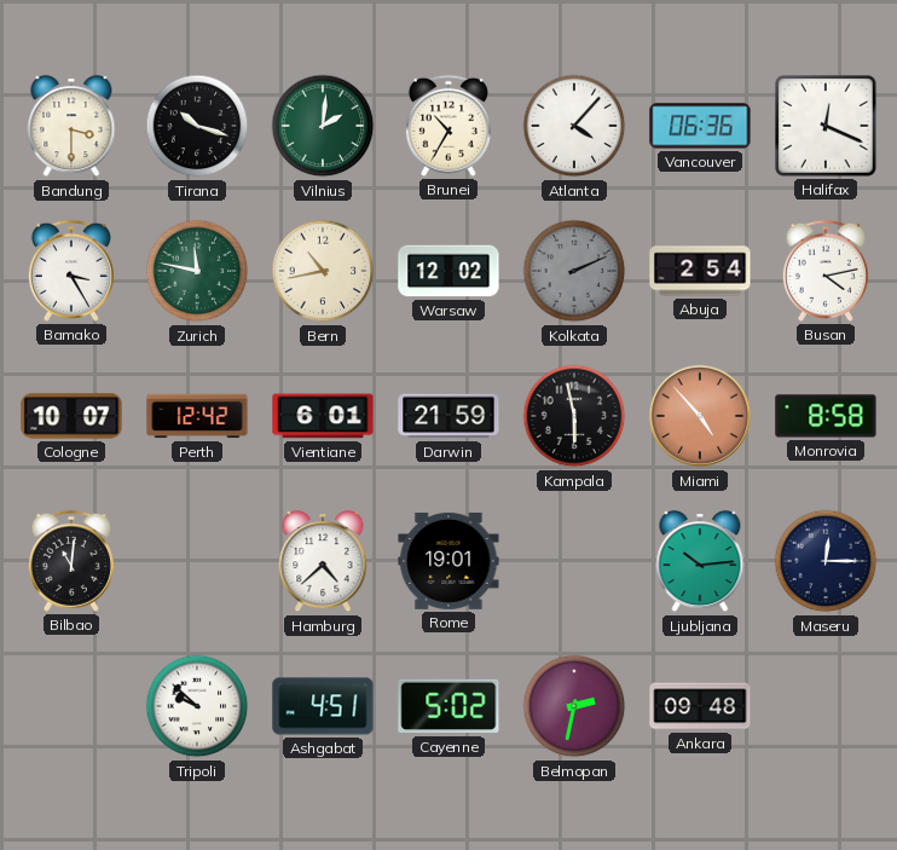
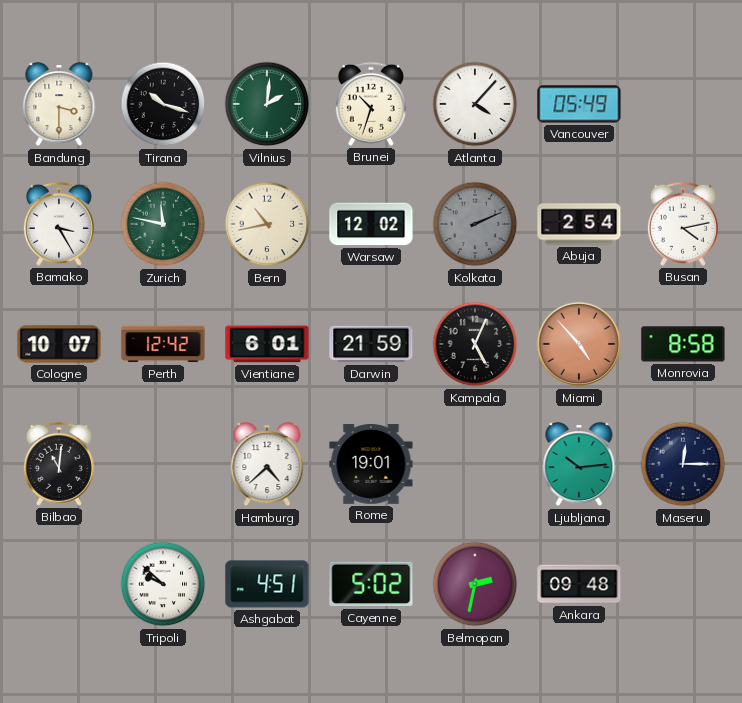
Brunei: 10:35 -> 10:33 (371, 104)
Vancouver: 06:36 -> 05:49 (579, 104)
Halifax: 12:19 -> none (826, 126)
Kampala: 5:58 -> 5:04 (475, 344)
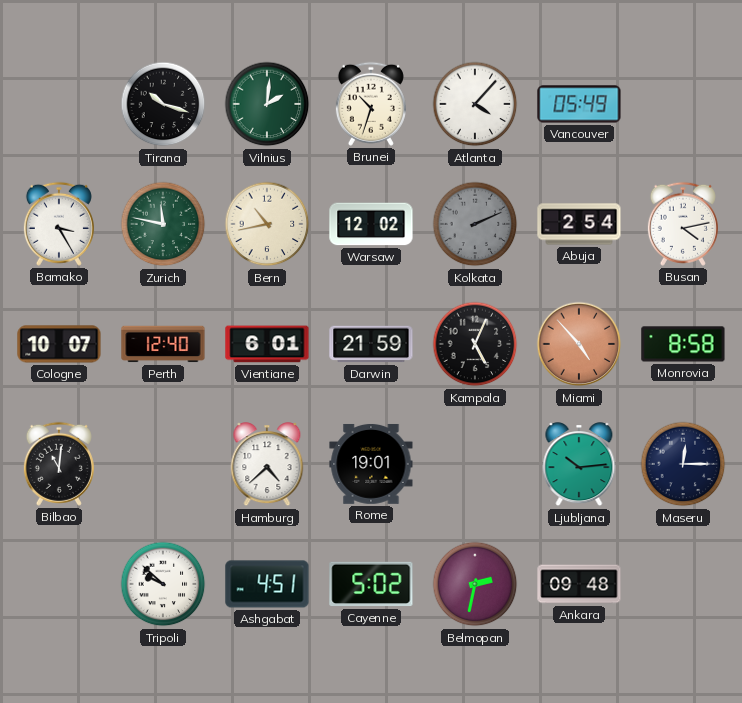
Bandung: 3:30 -> none (59, 105)
Perth: 12:42 -> 12:40 (163, 344)
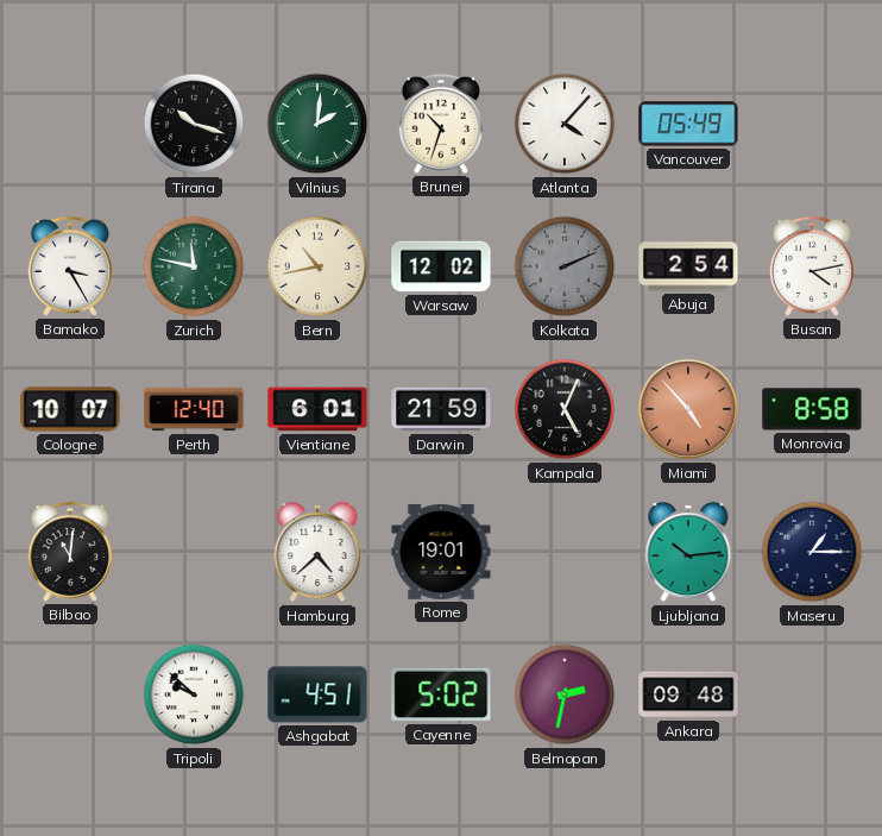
Maseru: 12:15 -> 1:15 (812, 552)
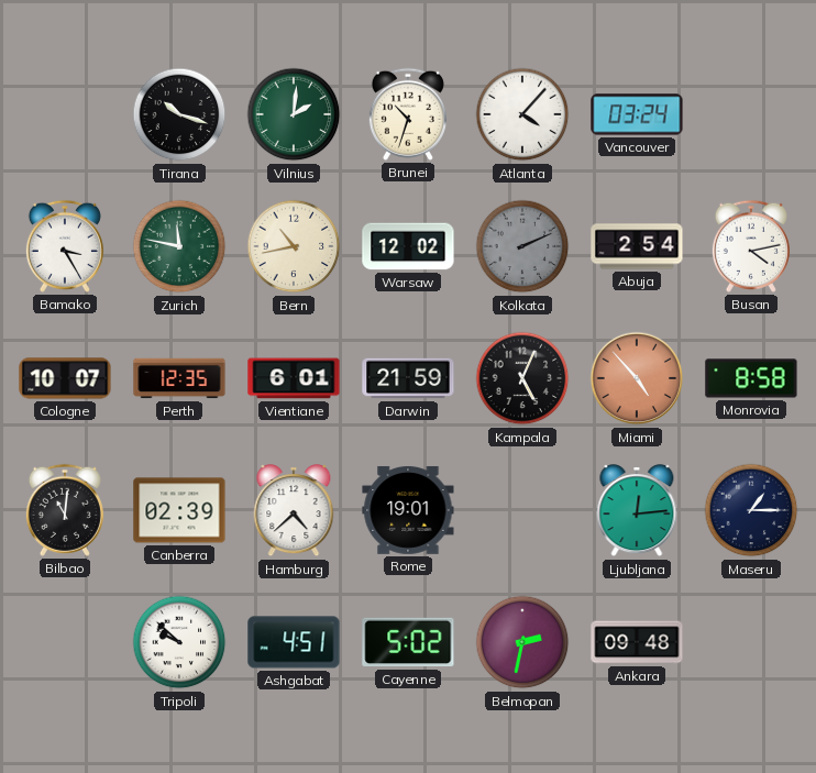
Vancouver: 05:49 -> 03:24 (637, 114)
Perth: 12:40 -> 12:35 (179, 378)
Canberra: none -> 02:39 (179, 510)
Ljubljana: 10:14 -> 12:14 (637, 511)
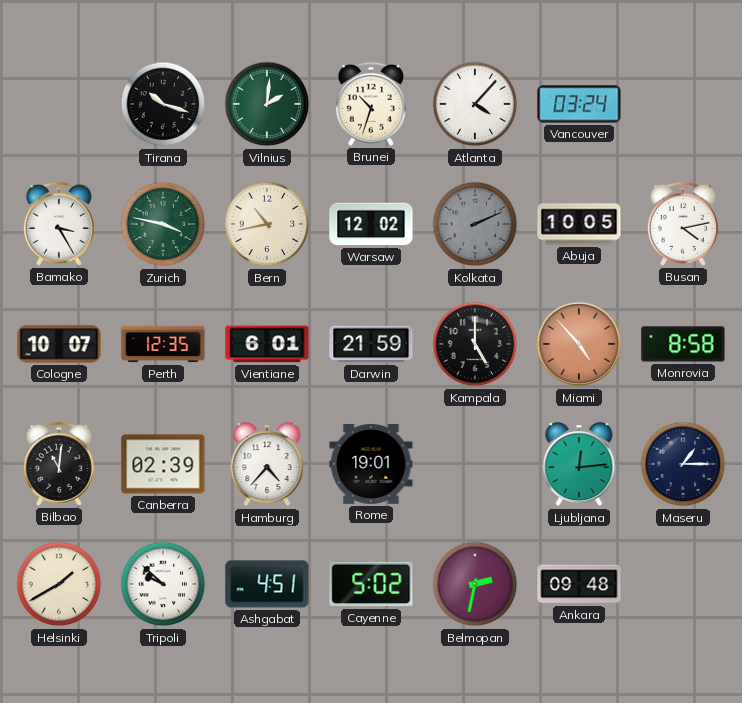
Zurich: 11:47 -> 3:47 (163, 224)
Abuja: 2:54 -> 10:05 (579, 224)
Kampala: 5:04 -> 5:00 (475, 344)
Hamburg: 4:38 -> 4:37 (267, 465)
Helsinki: none -> 1:40 (59, 584)
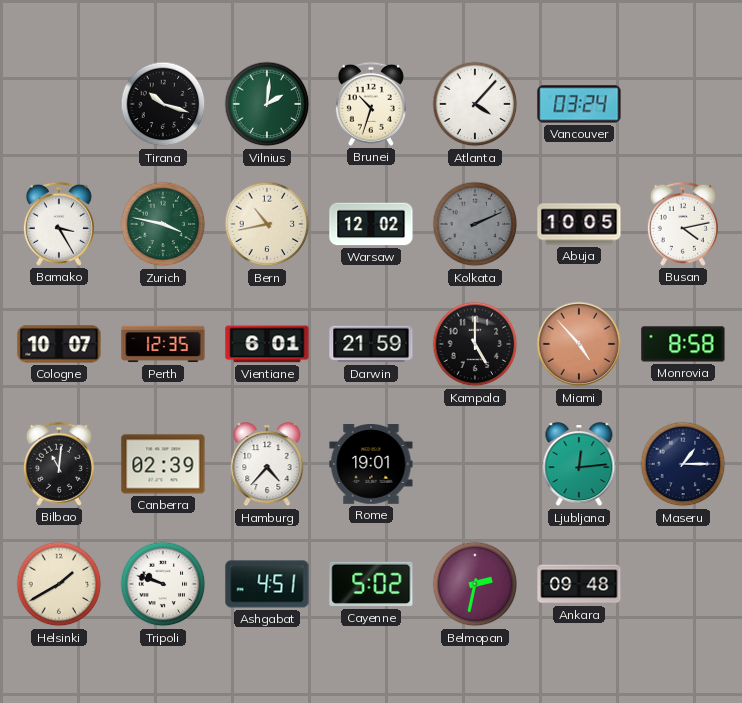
Tripoli: 9:52 -> 9:48 (163, 584)
